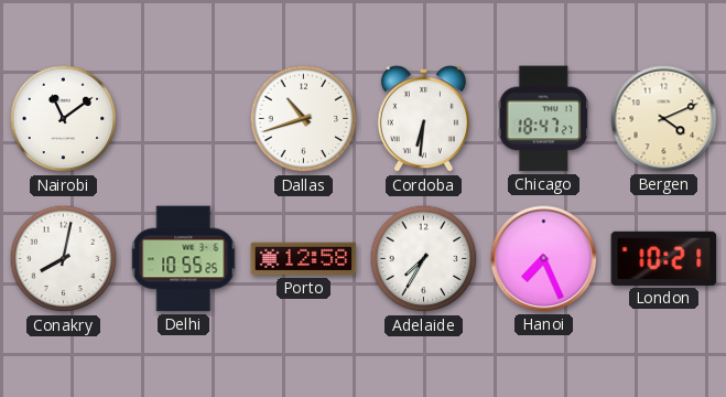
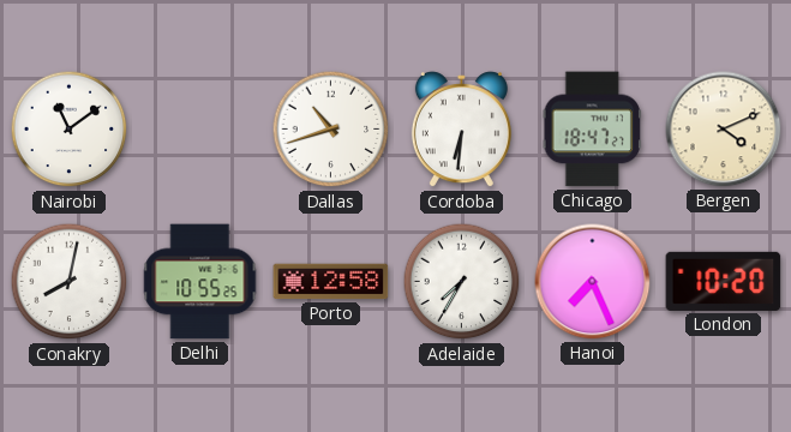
London: 10:21 -> 10:20 (724, 281)
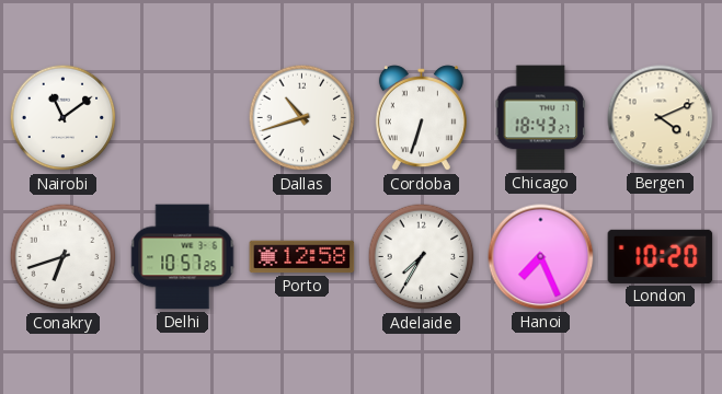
Cordoba: 6:31 -> 6:33 (421, 118)
Chicago: 18:47 -> 18:43 (540, 118)
Conakry: 8:02 -> 6:42 (64, 257)
Delhi: 10:55 -> 10:57 (183, 257)
